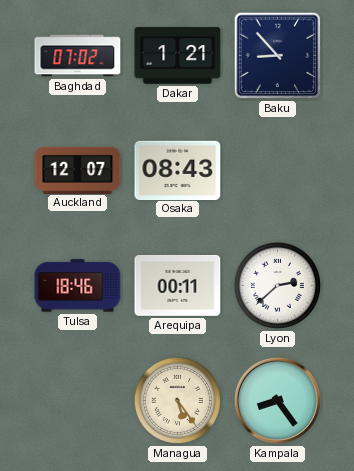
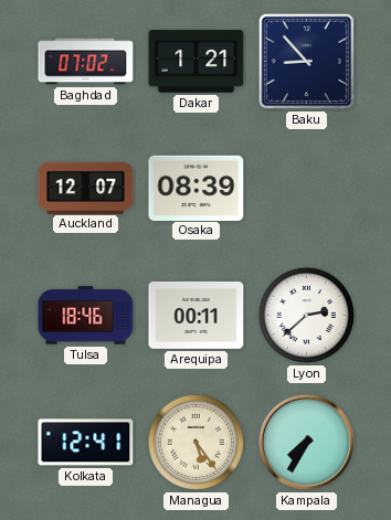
Osaka: 08:43 -> 08:39 (197, 188)
Kolkata: none -> 12:41 (86, 443)
Kampala: 8:24 -> 7:35 (306, 442)
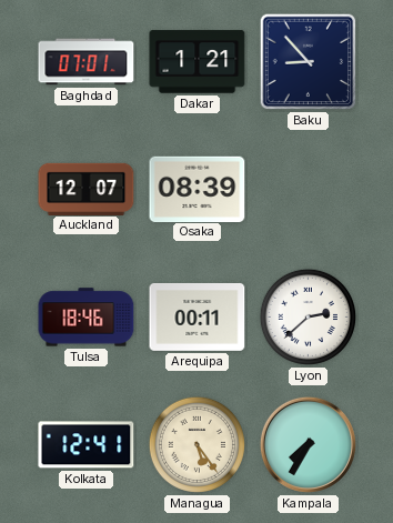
Baghdad: 07:02 -> 07:01 (87, 62)
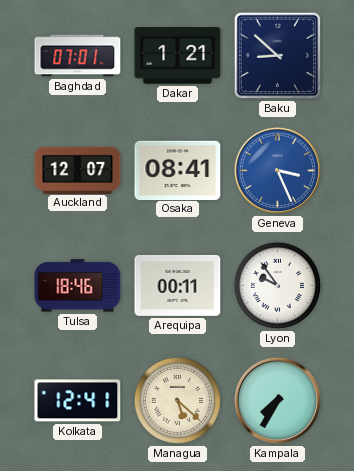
Baku: 8:53 -> 8:52 (278, 56)
Osaka: 08:39 -> 08:41 (178, 170)
Geneva: none -> 3:26 (277, 170)
Lyon: 2:38 -> 9:54 (277, 285)
Managua: 5:24 -> 5:22 (177, 400)
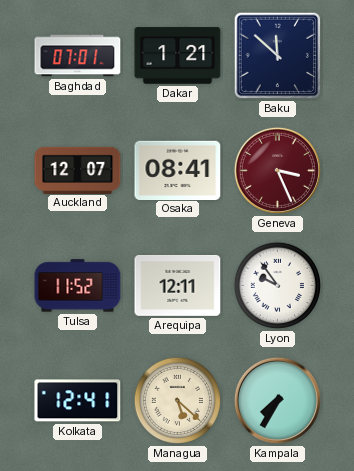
Baku: 8:52 -> 11:52 (278, 56)
Geneva dial: blue -> burgundy (277, 170)
Tulsa: 18:46 -> 11:52 (78, 286)
Arequipa: 00:11 -> 12:11 (178, 285)
